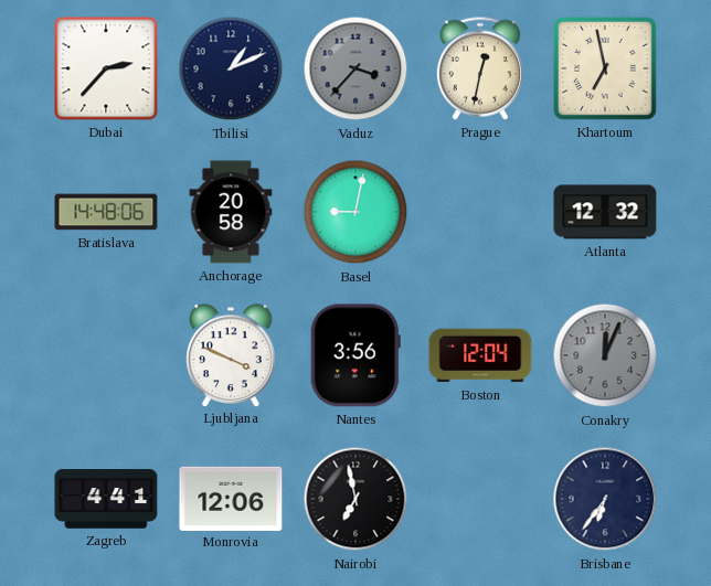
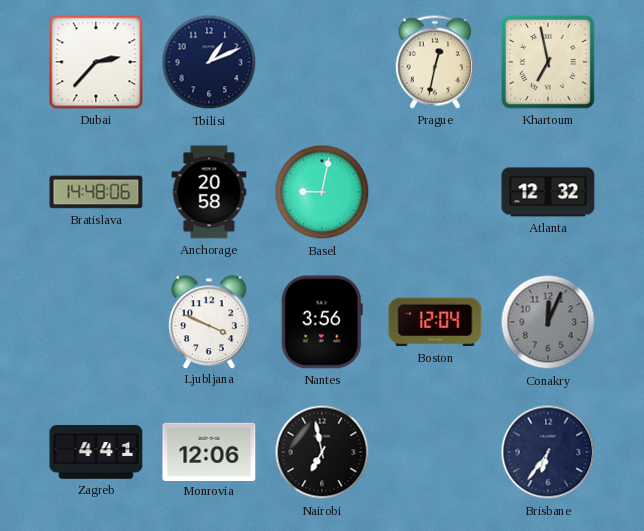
Vaduz: 3:37 -> none (355, 68)
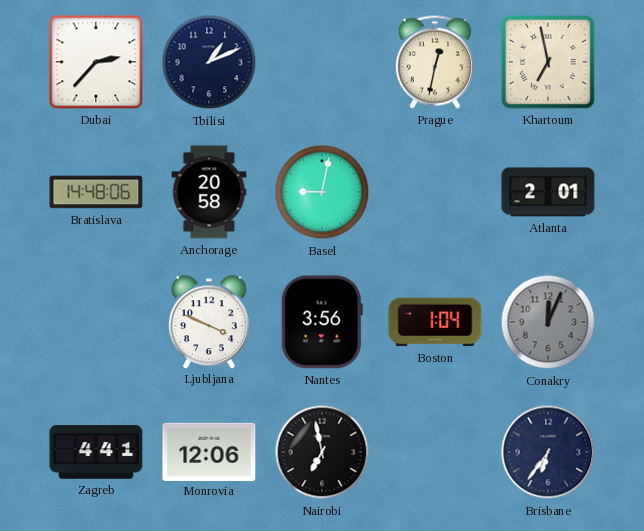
Atlanta: 12:32 -> 2:01 (548, 192)
Boston: 12:04 -> 1:04 (435, 322)
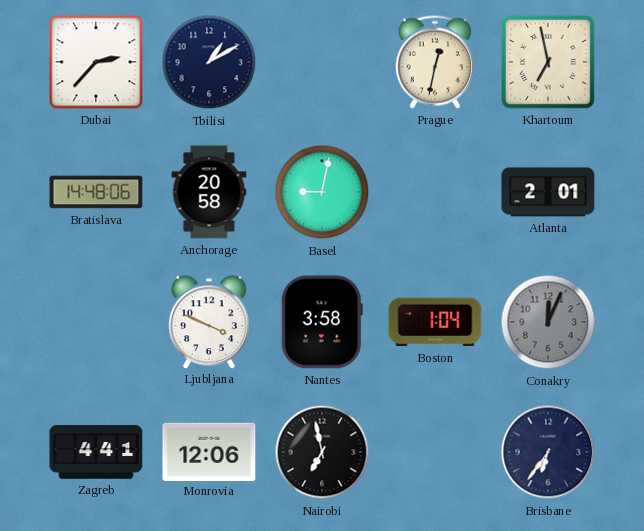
Tbilisi: 1:11 -> 1:10 (209, 62)
Nantes: 3:56 -> 3:58 (322, 322)
